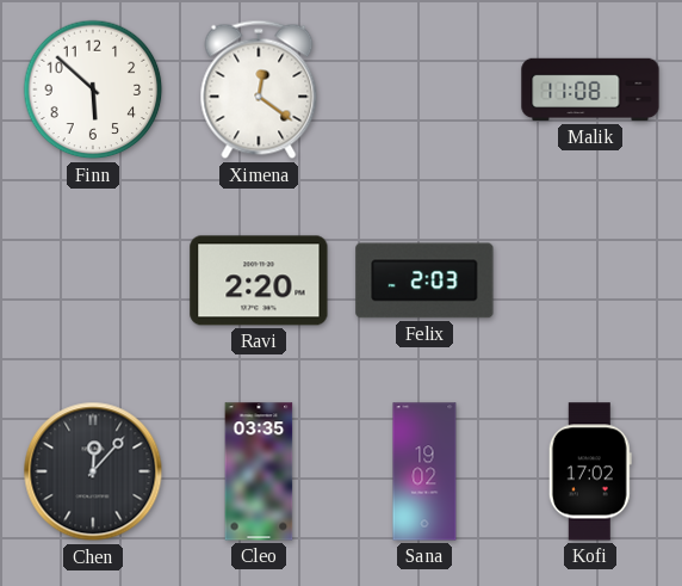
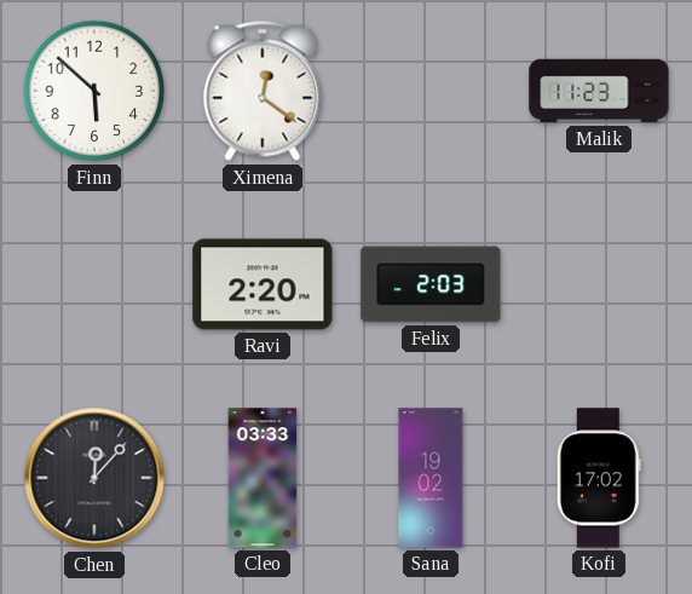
Malik: 11:08 -> 11:23 (599, 91)
Cleo: 03:35 -> 03:33 (263, 478)
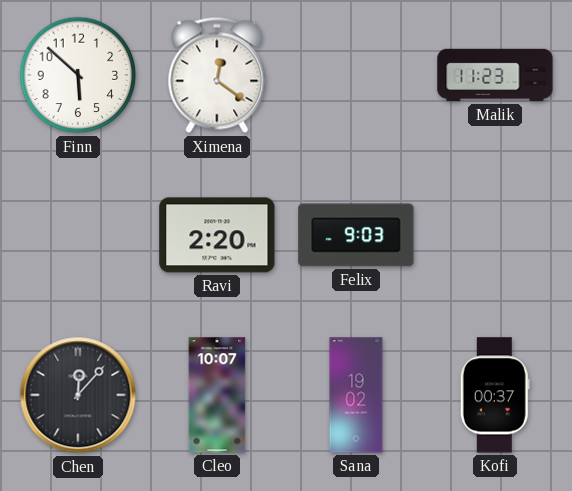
Felix: 2:03 -> 9:03 (356, 235)
Cleo: 03:33 -> 10:07 (217, 395)
Kofi: 17:02 -> 00:37 (495, 395)
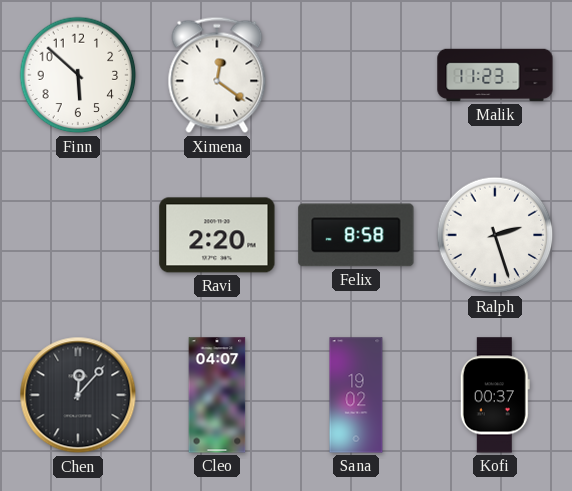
Felix: 9:03 -> 8:58 (356, 235)
Ralph: none -> 2:27 (495, 235)
Cleo: 10:07 -> 04:07 (217, 395)
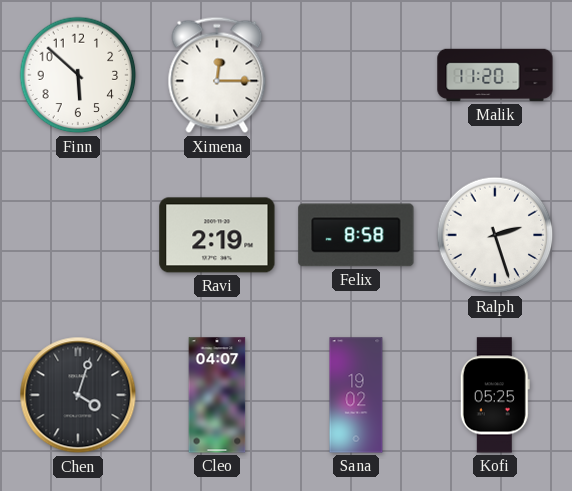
Ximena: 12:21 -> 12:15 (217, 75)
Malik: 11:23 -> 11:20 (495, 75)
Ravi: 2:20 -> 2:19 (217, 235)
Chen: 12:07 -> 4:03 (78, 395)
Kofi: 00:37 -> 05:25 (495, 395)
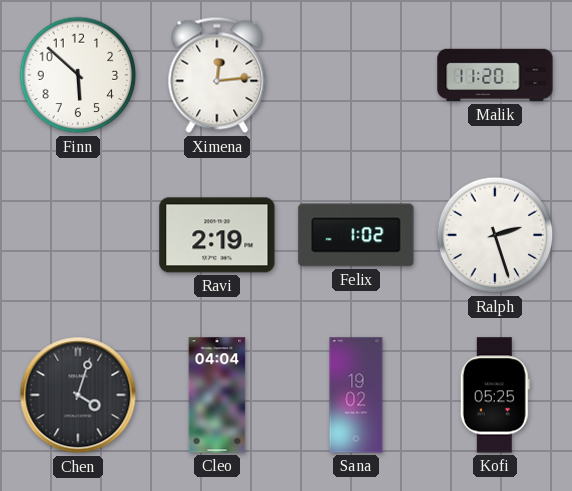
Ximena: 12:15 -> 12:14 (217, 75)
Felix: 8:58 -> 1:02 (356, 235)
Cleo: 04:07 -> 04:04 (217, 395)
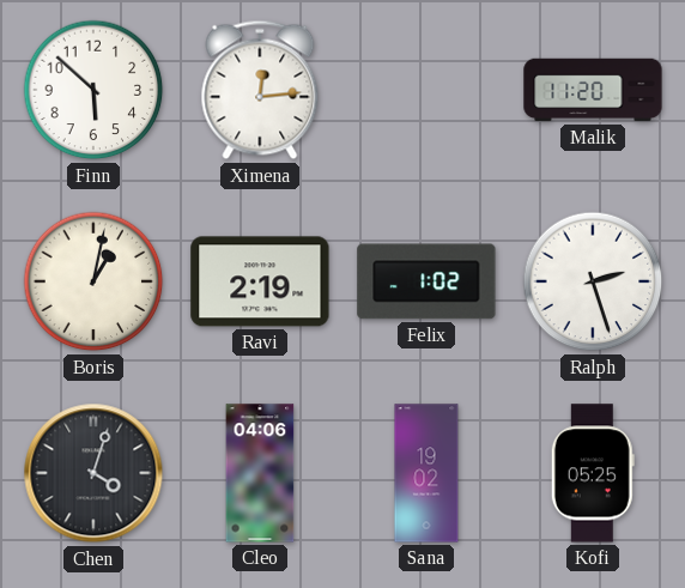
Boris: none -> 1:02 (93, 281)
Cleo: 04:04 -> 04:06 (260, 473)
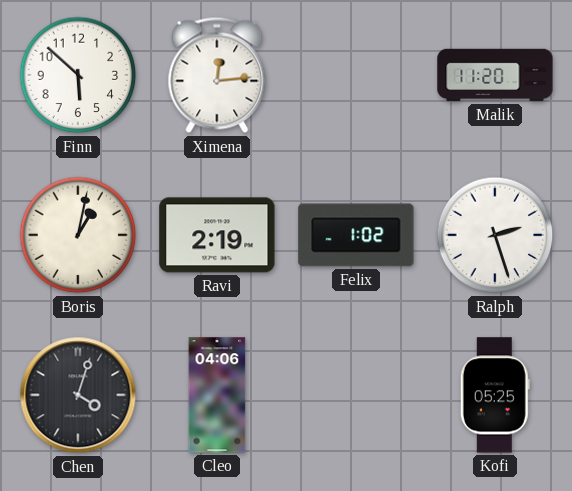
Sana: 19:02 -> none (426, 473)
